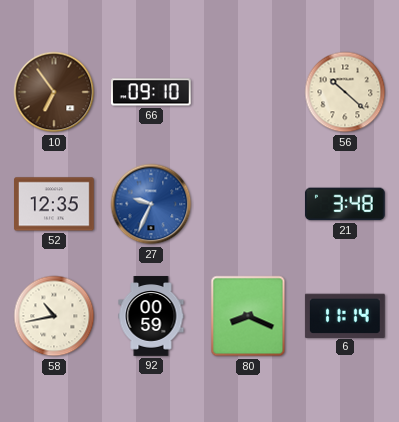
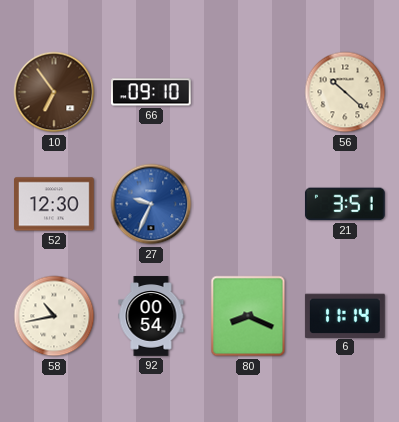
52: 12:35 -> 12:30 (55, 204)
21: 3:48 -> 3:51 (345, 204)
92: 00:59 -> 00:54 (151, 316)
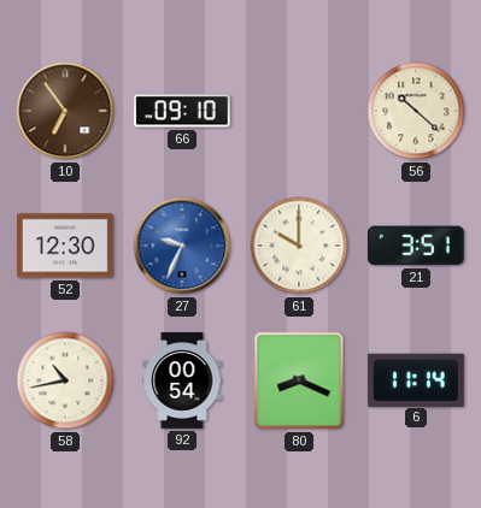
61: none -> 10:00 (299, 246)
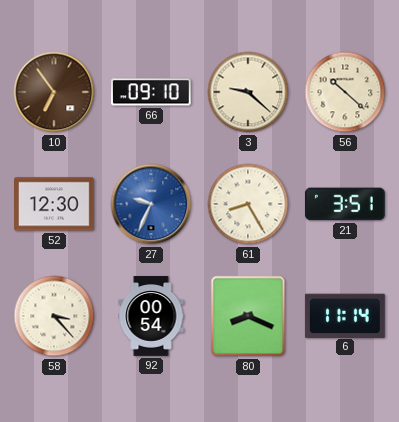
3: none -> 9:22 (248, 92)
61: 10:00 -> 8:25 (248, 204)
58: 10:43 -> 3:23 (54, 316)
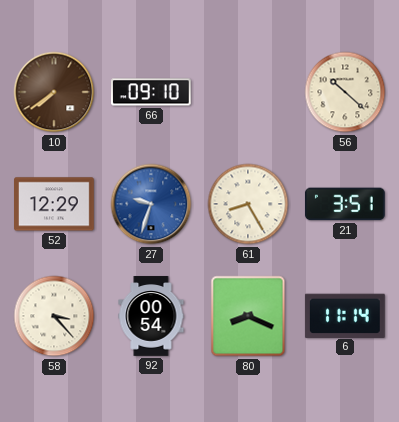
10: 6:54 -> 7:39 (54, 92)
3: 9:22 -> none (248, 92)
52: 12:30 -> 12:29 (55, 204)
27: 9:34 -> 9:33 (151, 204)
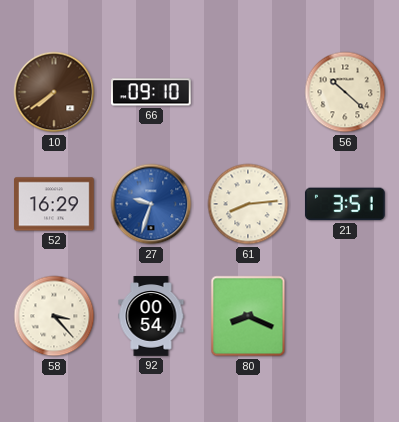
52: 12:29 -> 16:29 (55, 204)
61: 8:25 -> 8:14 (248, 204)
6: 11:14 -> none (345, 315)
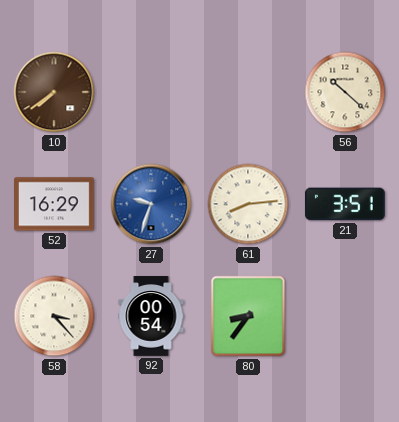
66: 09:10 -> none (151, 92)
80: 8:19 -> 8:36 (248, 316)
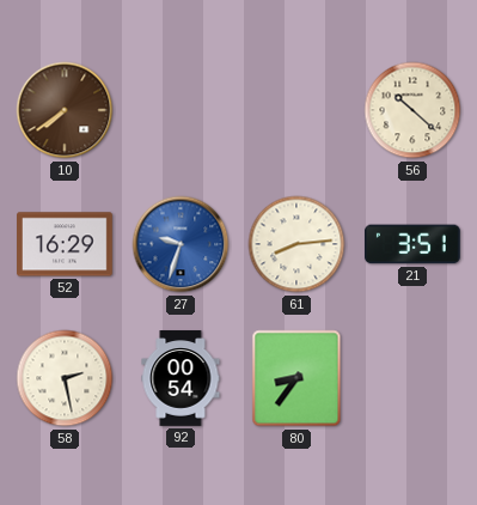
58: 3:23 -> 2:28 (65, 378)
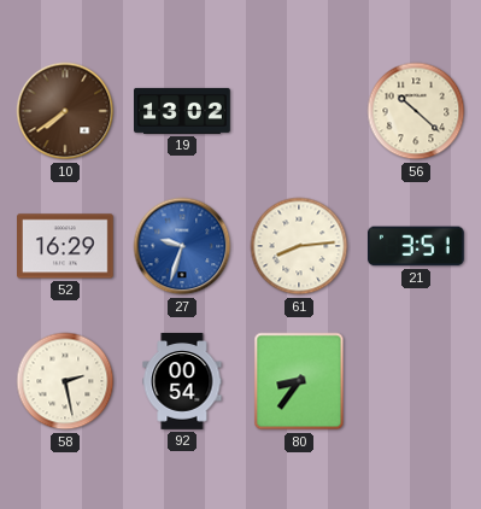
19: none -> 13:02 (183, 111)
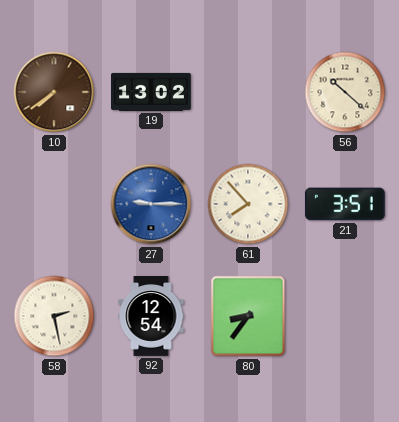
52: 16:29 -> none (66, 246)
27: 9:33 -> 9:15 (151, 204)
61: 8:14 -> 7:53 (248, 204)
92: 00:54 -> 12:54 (151, 316)
